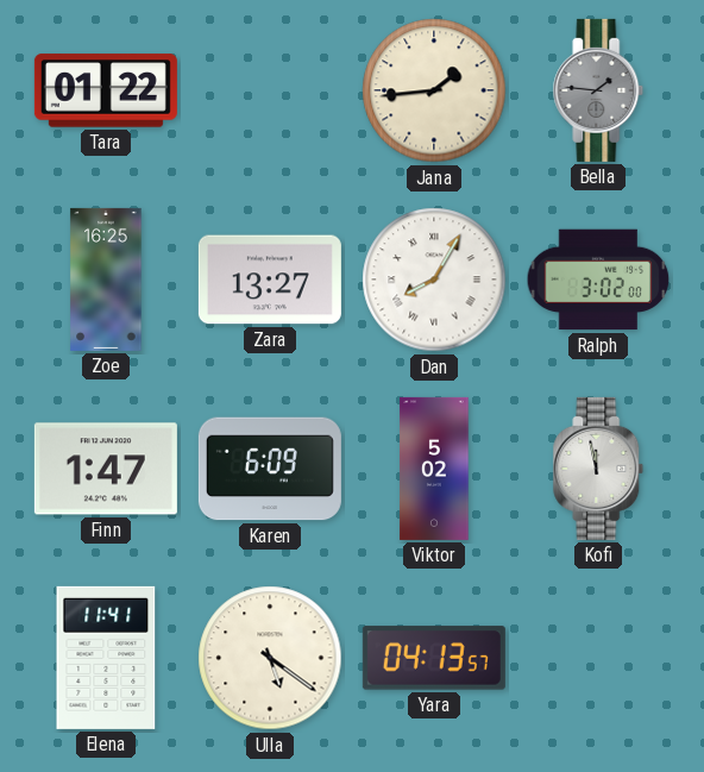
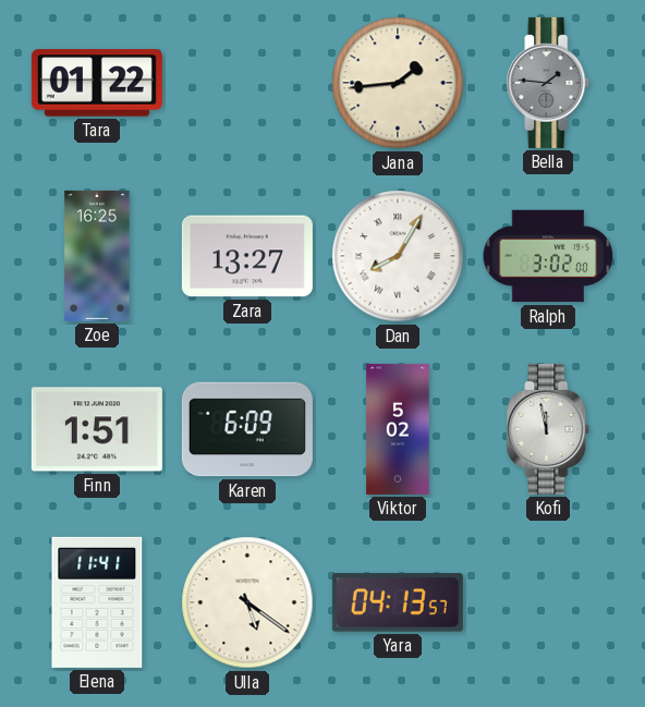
Finn: 1:47 -> 1:51 (97, 429)
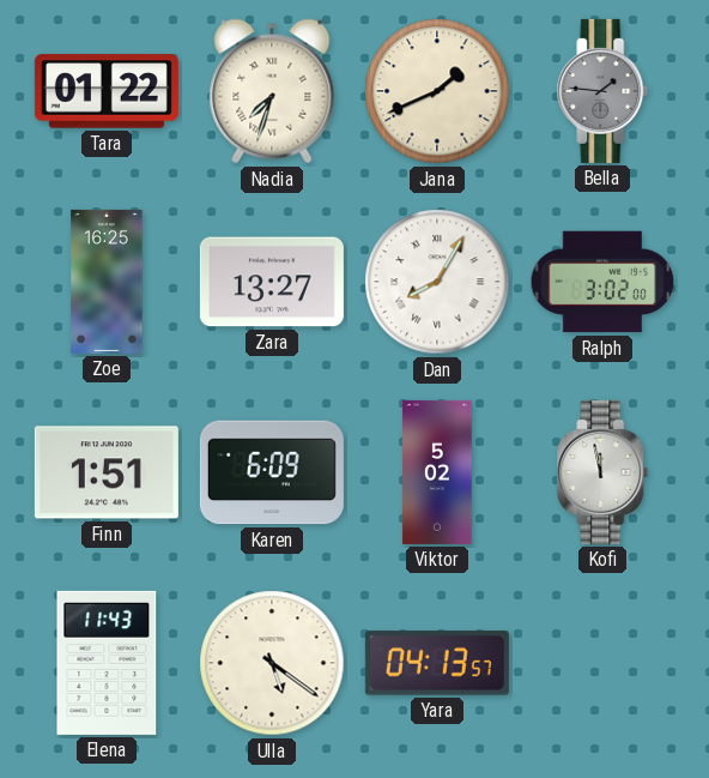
Nadia: none -> 7:33 (272, 91)
Jana: 1:44 -> 1:41 (437, 91)
Elena: 11:41 -> 11:43 (107, 663)
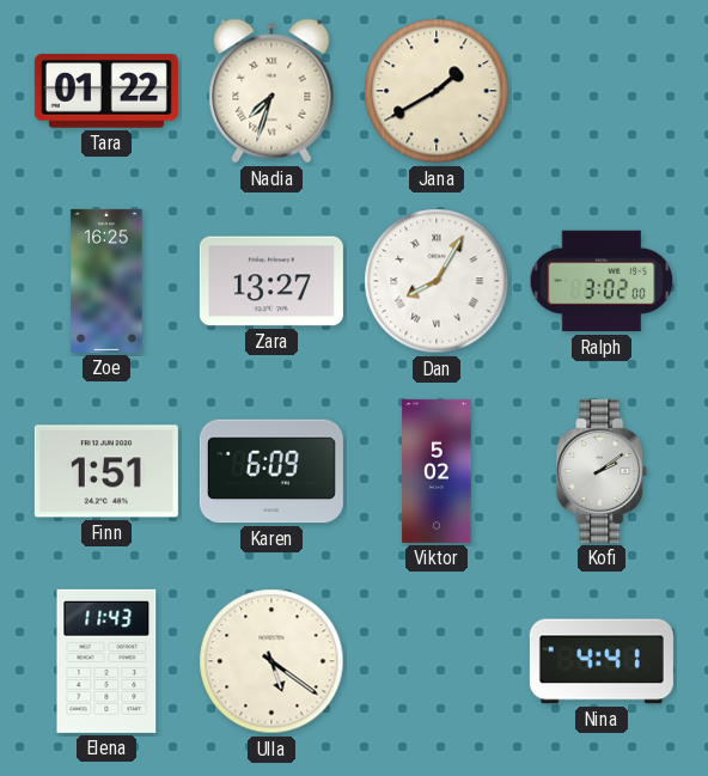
Jana: 1:41 -> 1:40 (437, 91)
Bella: 1:46 -> none (602, 91)
Kofi: 11:58 -> 2:09 (602, 471)
Yara: 04:13 -> none (437, 663)
Nina: none -> 4:41 (602, 661)
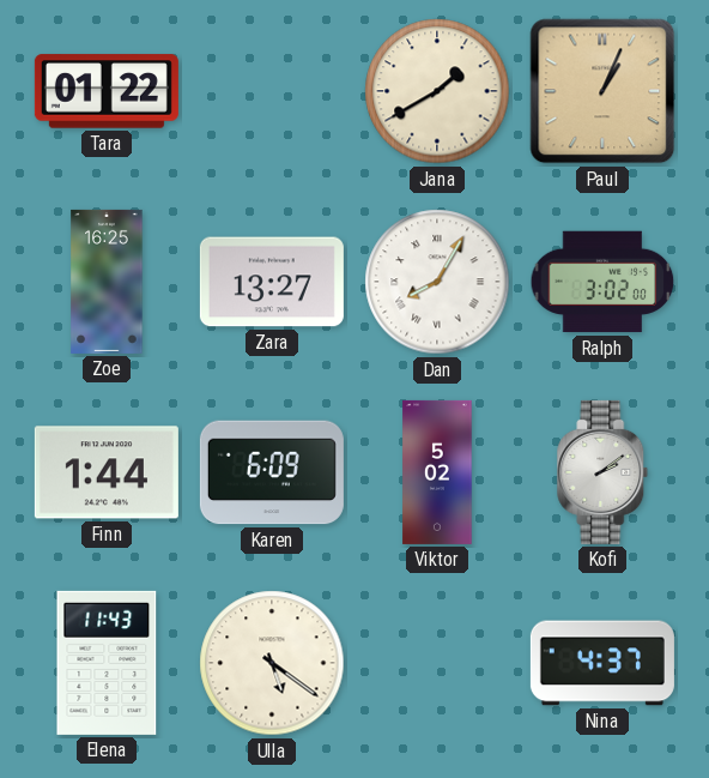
Nadia: 7:33 -> none (271, 91)
Paul: none -> 1:04 (602, 91)
Finn: 1:51 -> 1:44 (107, 472)
Nina: 4:41 -> 4:37 (602, 663)
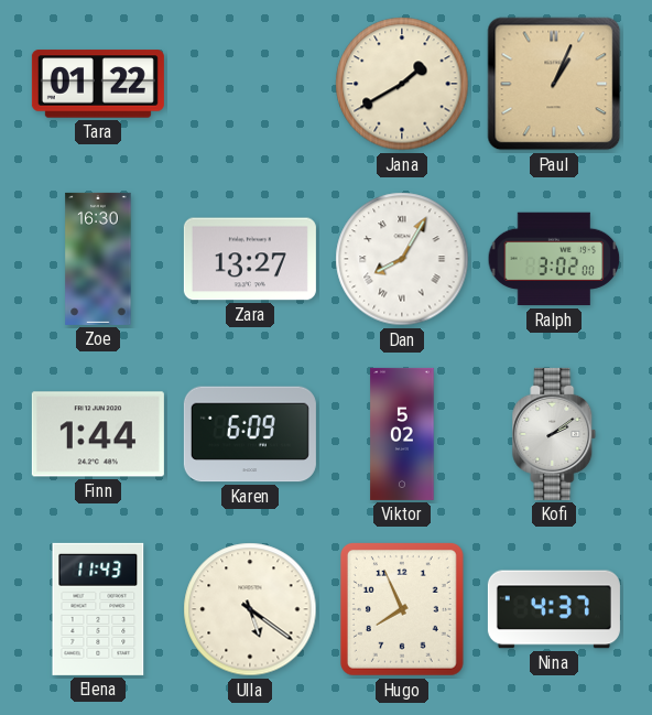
Zoe: 16:25 -> 16:30 (98, 259)
Hugo: none -> 7:56 (402, 609)
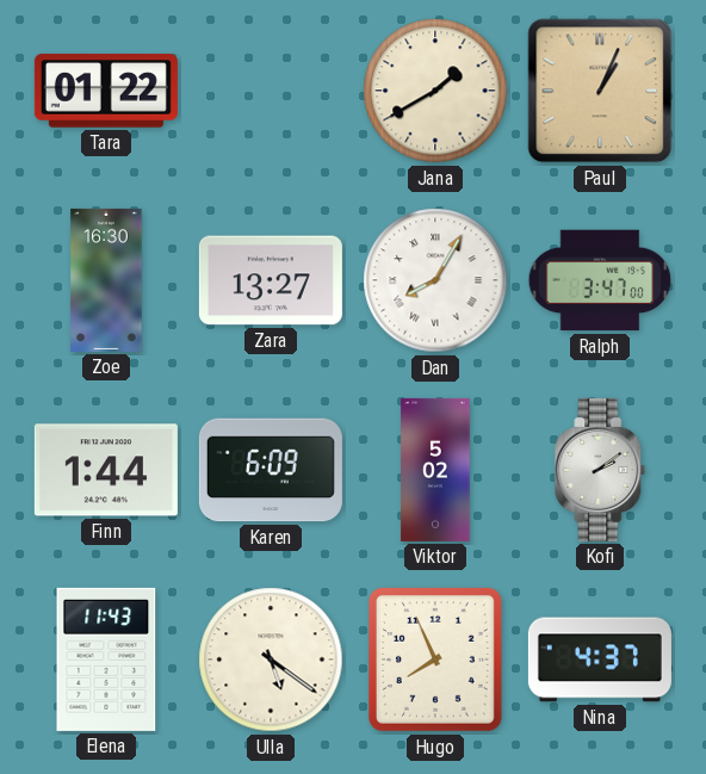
Ralph: 3:02 -> 3:47 (600, 280)
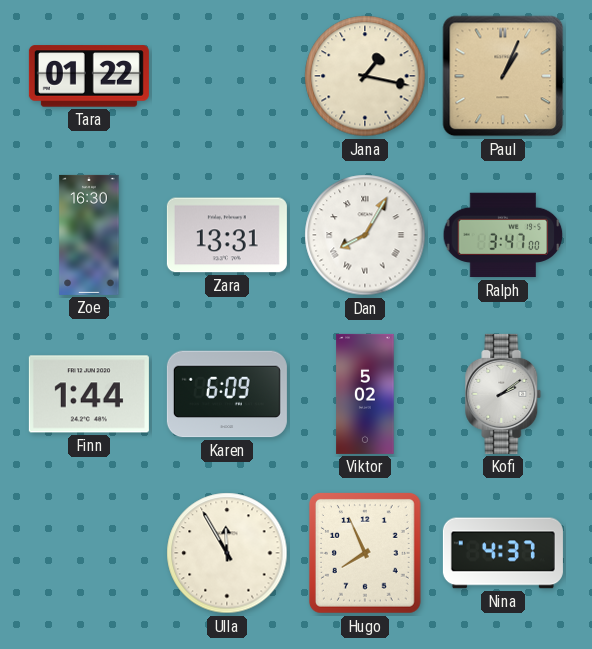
Jana: 1:40 -> 1:17 (365, 76)
Zara: 13:27 -> 13:31 (227, 235)
Elena: 11:43 -> none (106, 660)
Ulla: 5:21 -> 11:55 (227, 553)
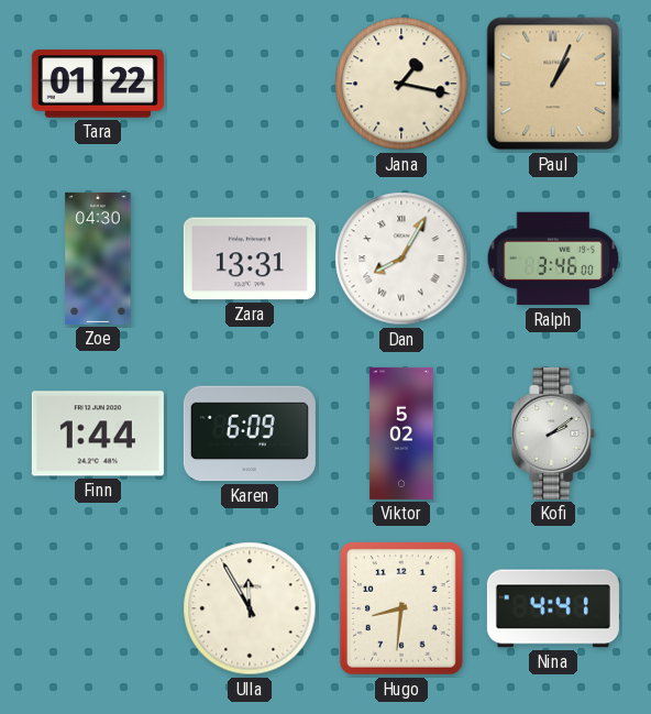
Zoe: 16:30 -> 04:30 (98, 259)
Ralph: 3:47 -> 3:46 (553, 259)
Hugo: 7:56 -> 8:31 (401, 608)
Nina: 4:37 -> 4:41 (553, 608)
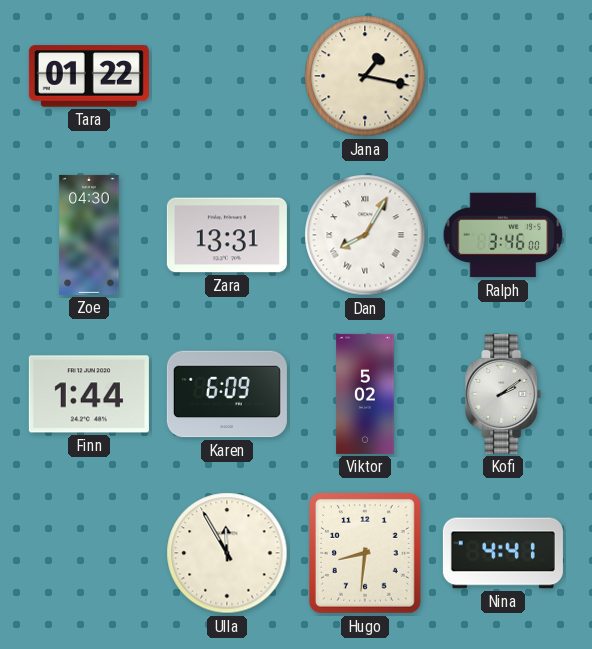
Paul: 1:04 -> none (553, 84)
